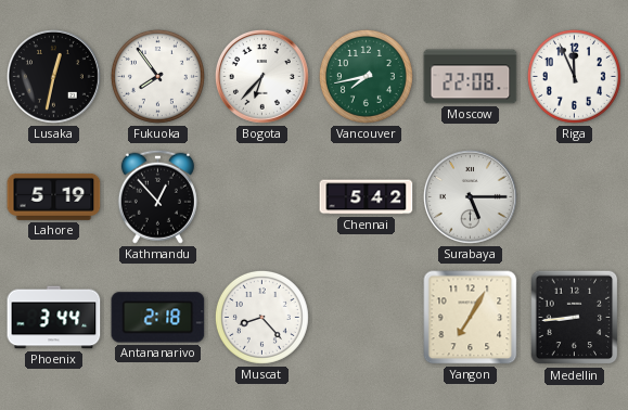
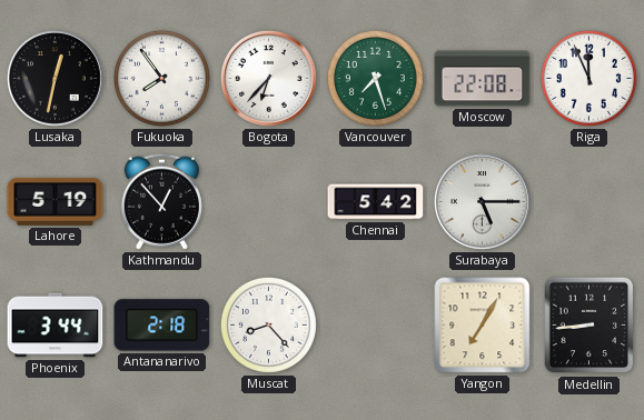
Vancouver: 7:43 -> 7:27 (375, 78)
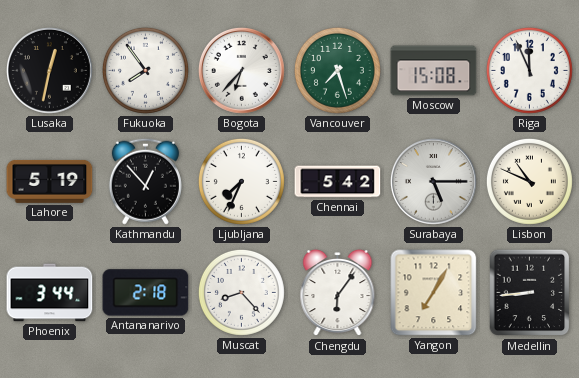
Moscow: 22:08 -> 15:08 (434, 71)
Ljubljana: none -> 7:34 (241, 181)
Lisbon: none -> 10:49 (529, 181)
Chengdu: none -> 6:06 (338, 293)
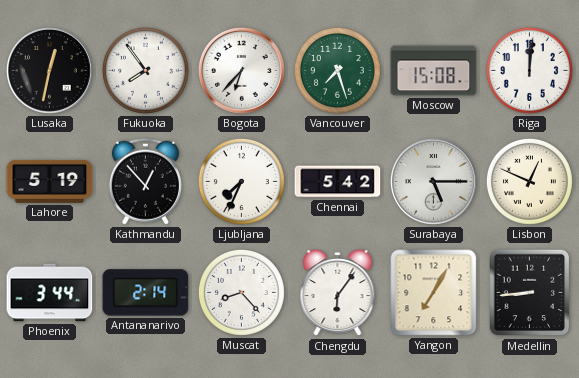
Riga: 11:56 -> 12:01 (529, 70)
Lisbon: 10:49 -> 12:49 (529, 181)
Antananarivo: 2:18 -> 2:14 (146, 293)
